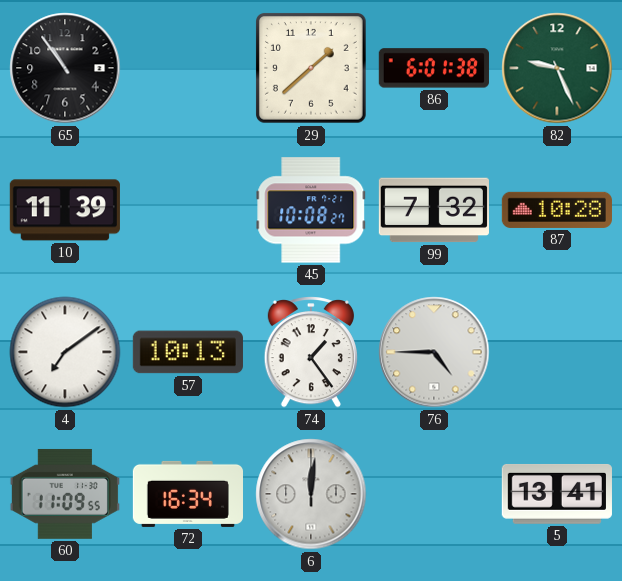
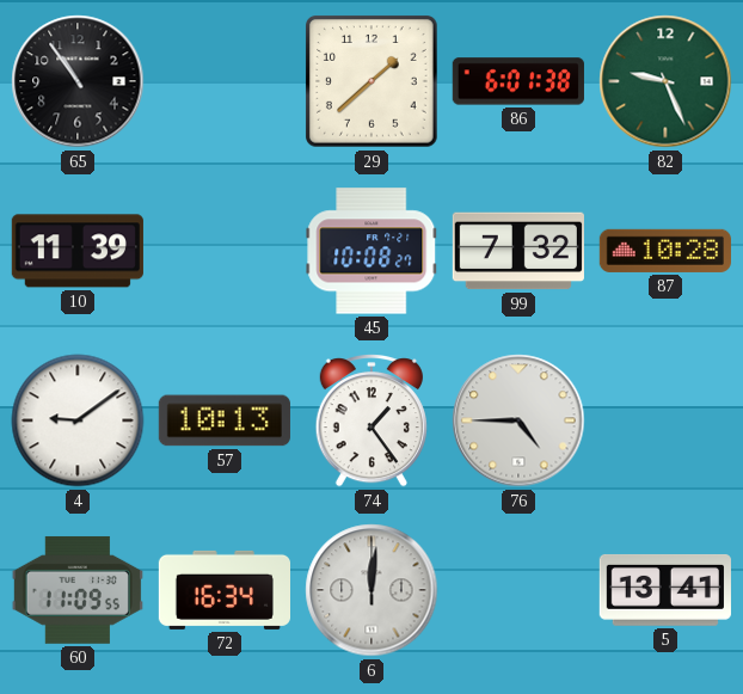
4: 7:09 -> 9:09 (78, 420)
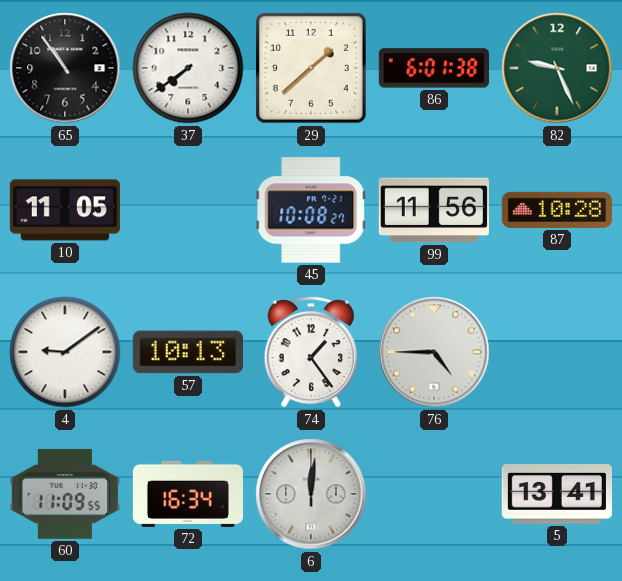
37: none -> 7:39 (188, 68)
10: 11:39 -> 11:05 (65, 210)
99: 7:32 -> 11:56 (434, 210)
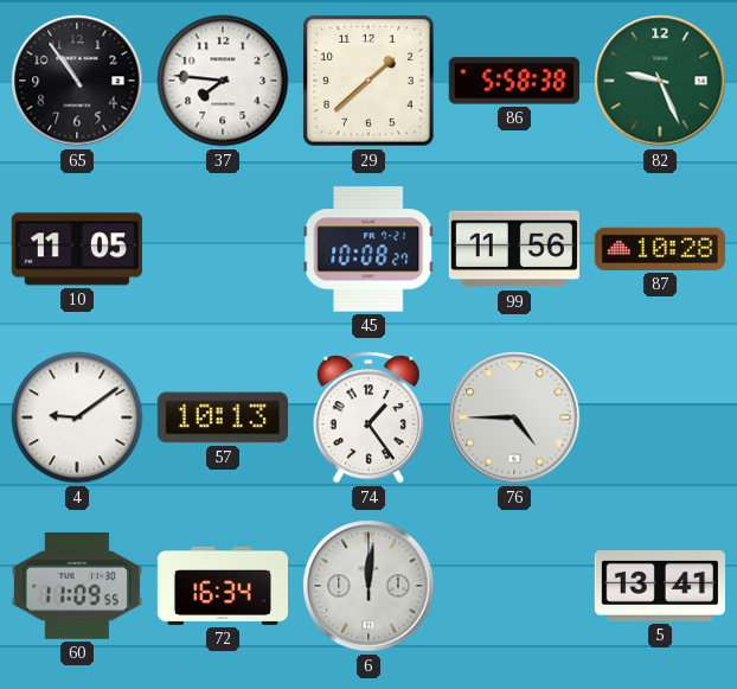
37: 7:39 -> 7:46 (223, 81)
86: 6:01 -> 5:58 (514, 81)
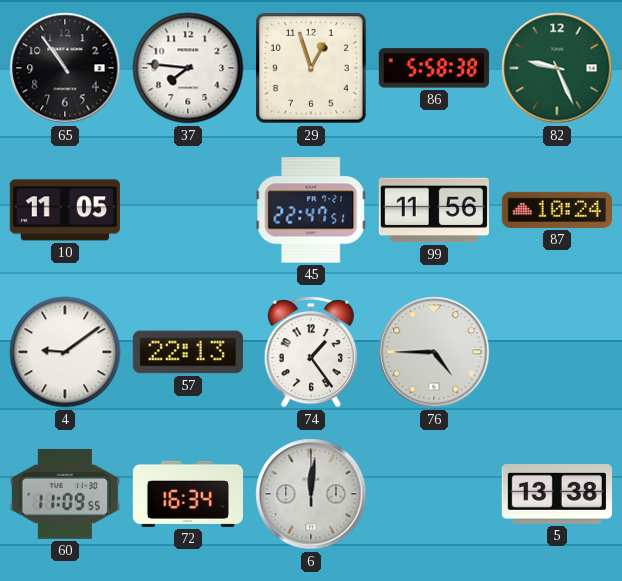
29: 1:38 -> 12:57 (312, 69)
45: 10:08 -> 22:47 (311, 210)
87: 10:28 -> 10:24 (557, 210)
57: 10:13 -> 22:13 (188, 352)
5: 13:41 -> 13:38 (557, 494)
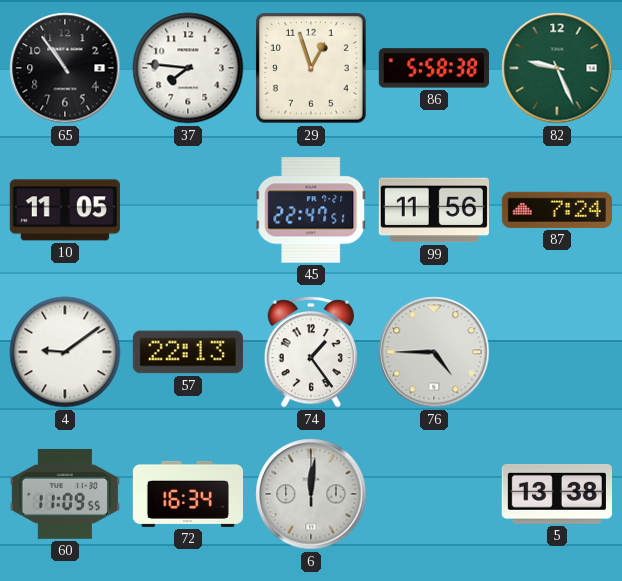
87: 10:24 -> 7:24 (557, 210)
